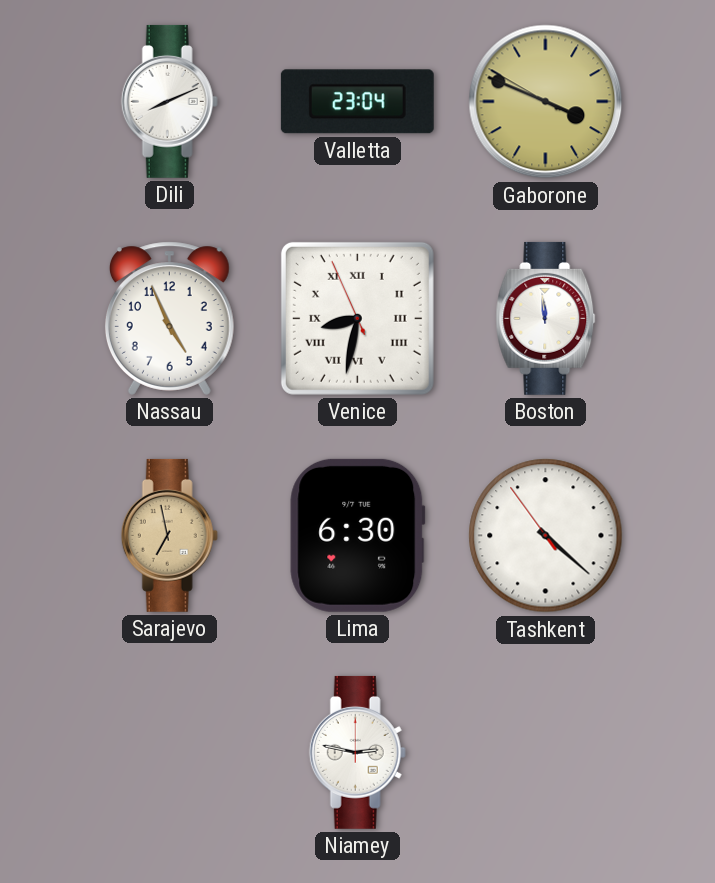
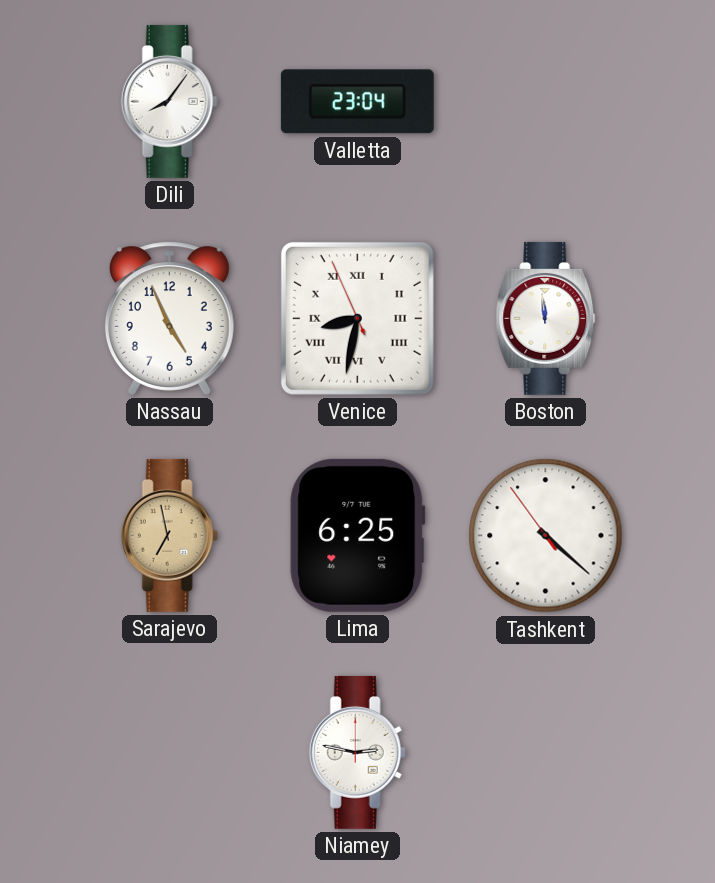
Dili: 8:11 -> 8:06 (169, 101)
Gaborone: 3:48 -> none (546, 102)
Lima: 6:30 -> 6:25 (358, 535)
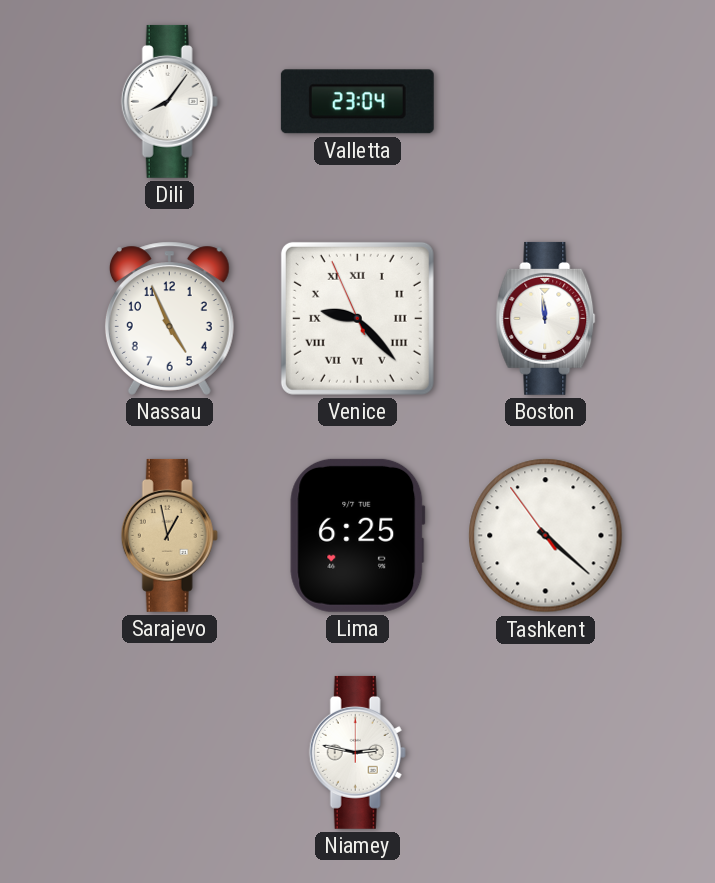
Venice: 8:31 -> 9:22 (357, 318)
Sarajevo: 6:58 -> 12:58 (169, 535)
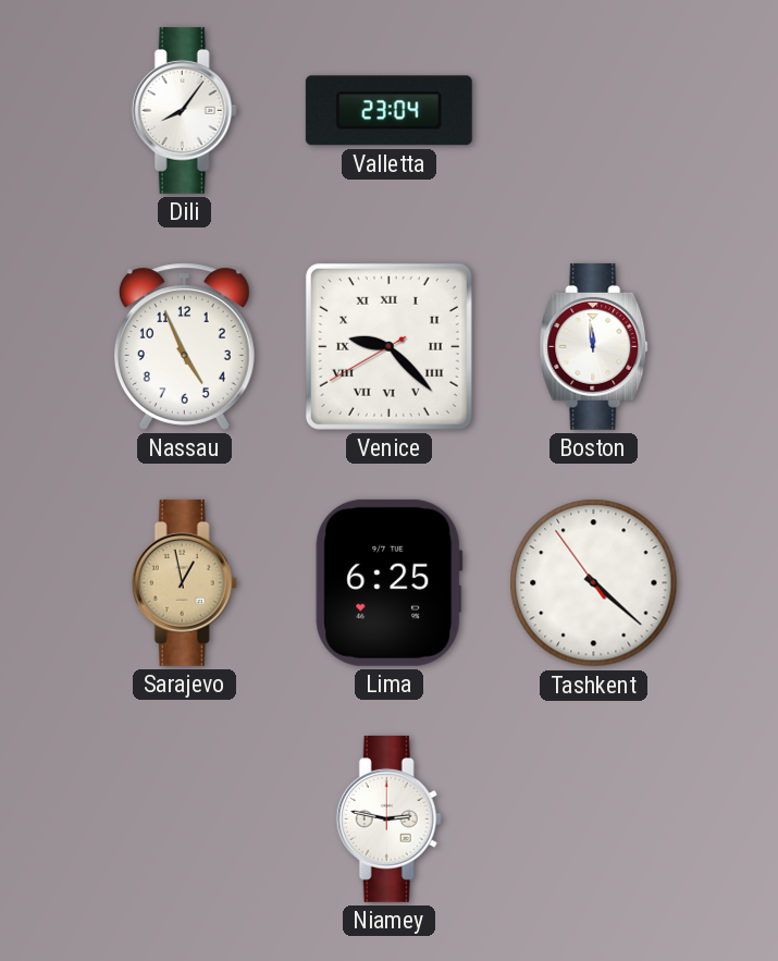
Venice: 9:22:56 -> 9:22:40 (388, 346)
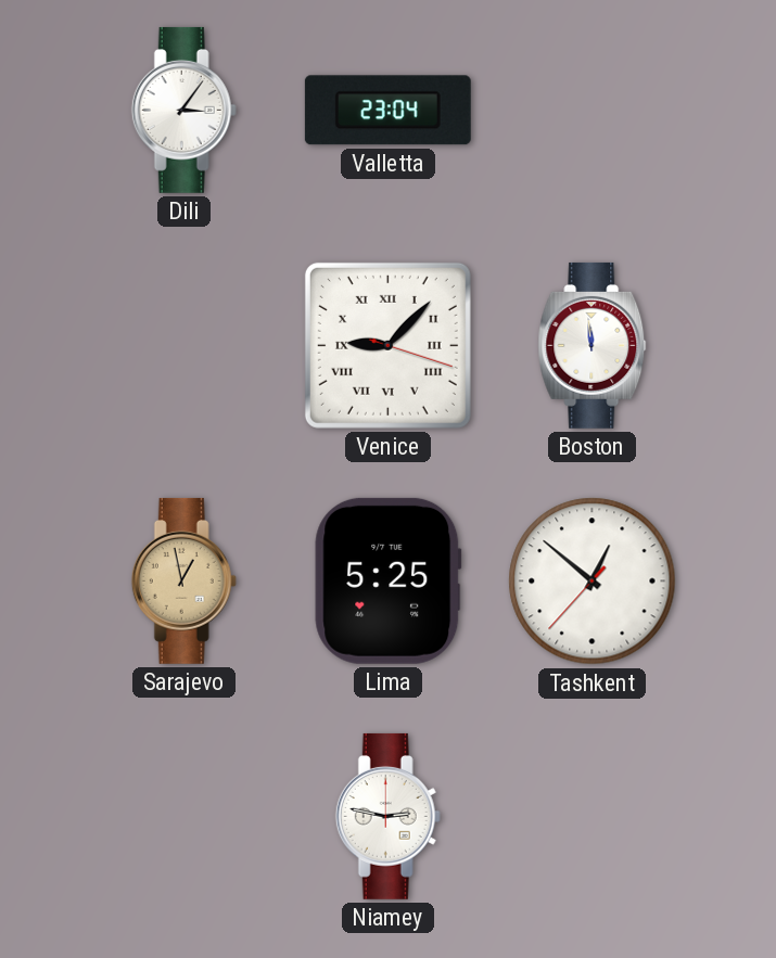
Dili: 8:06 -> 3:06 (183, 110)
Nassau: 4:56 -> none (184, 346)
Venice: 9:22 -> 9:07 (387, 345)
Lima: 6:25 -> 5:25 (389, 580)
Tashkent: 4:21 -> 12:51 (593, 582)
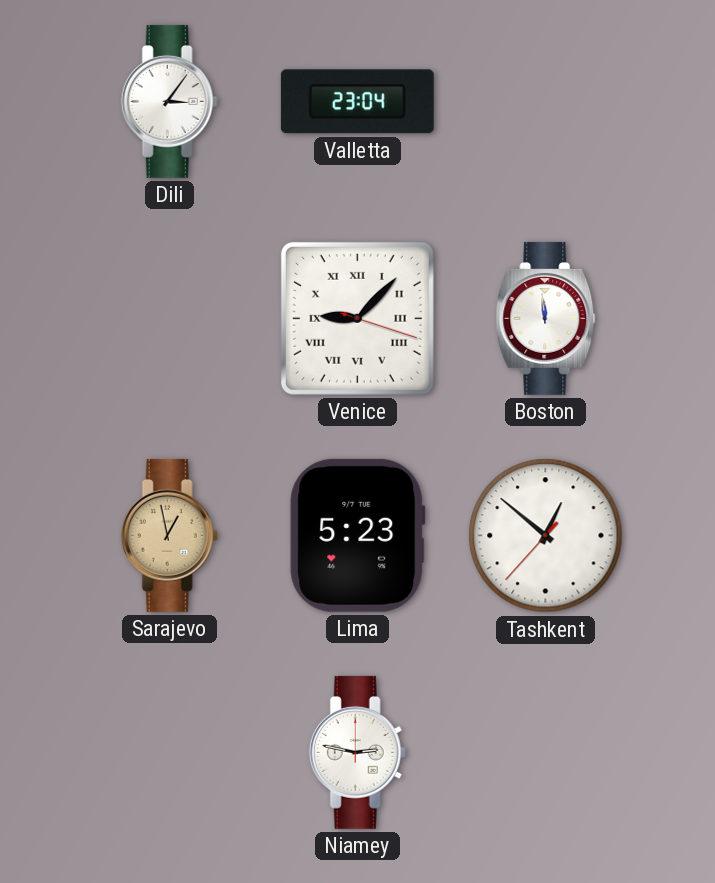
Lima: 5:25 -> 5:23 (358, 535)
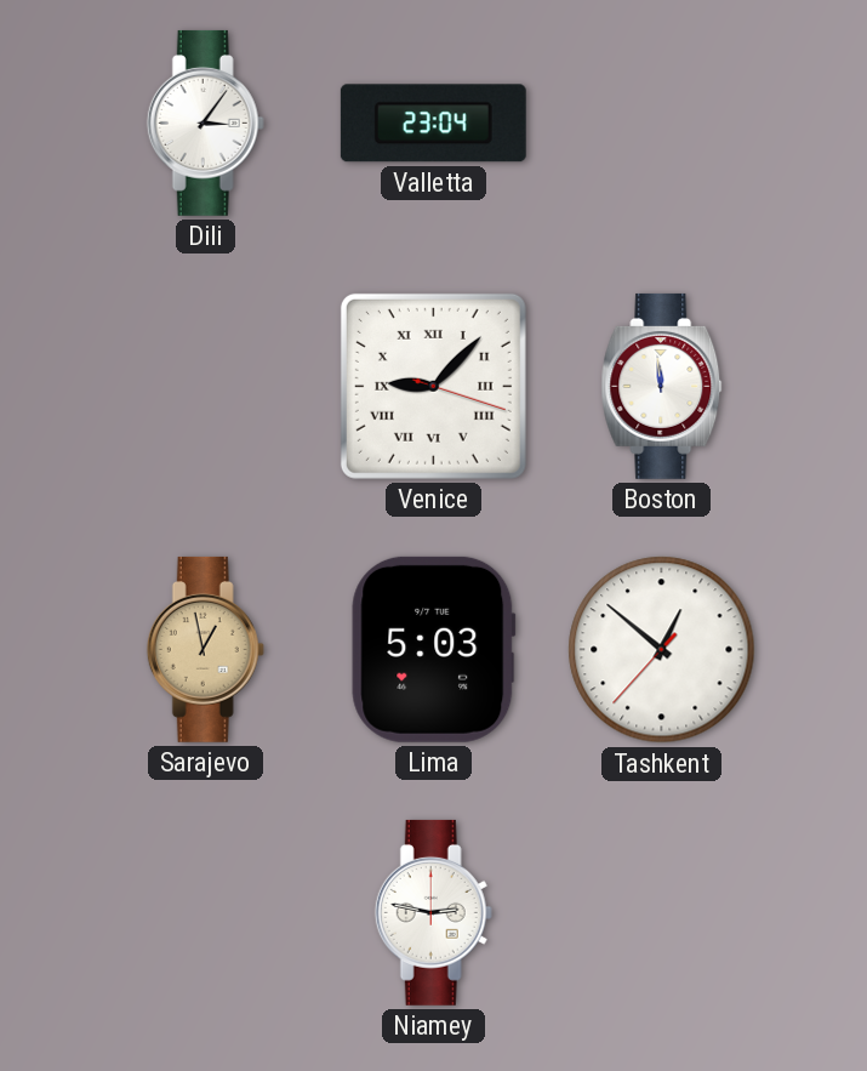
Lima: 5:23 -> 5:03 (434, 649)
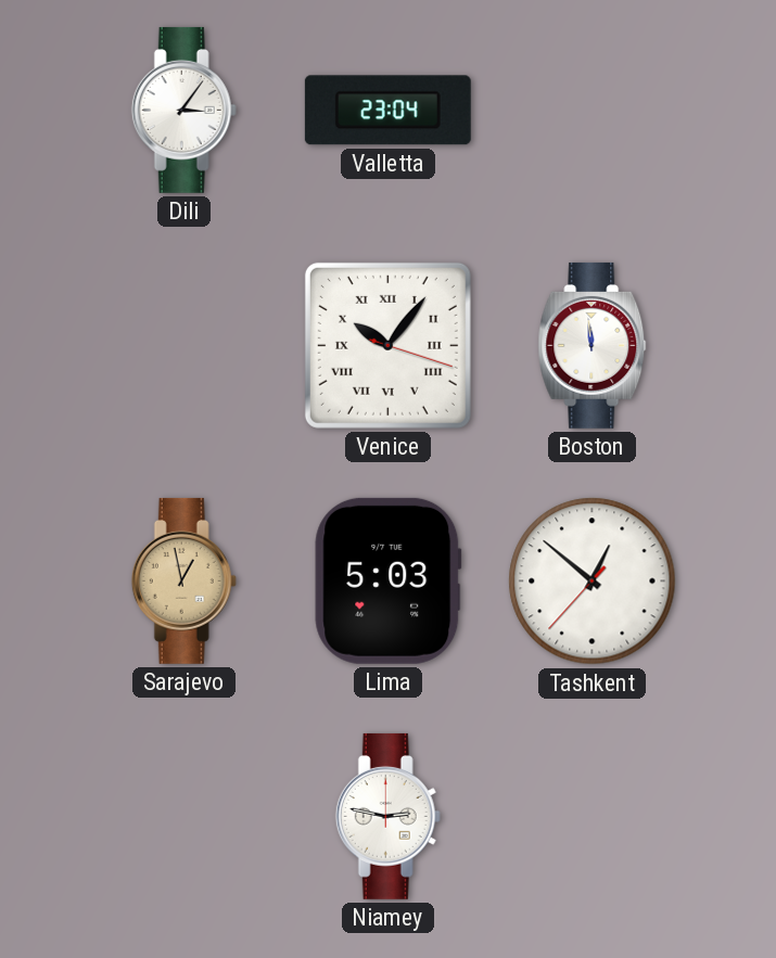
Venice: 9:07 -> 10:06 (387, 345)
